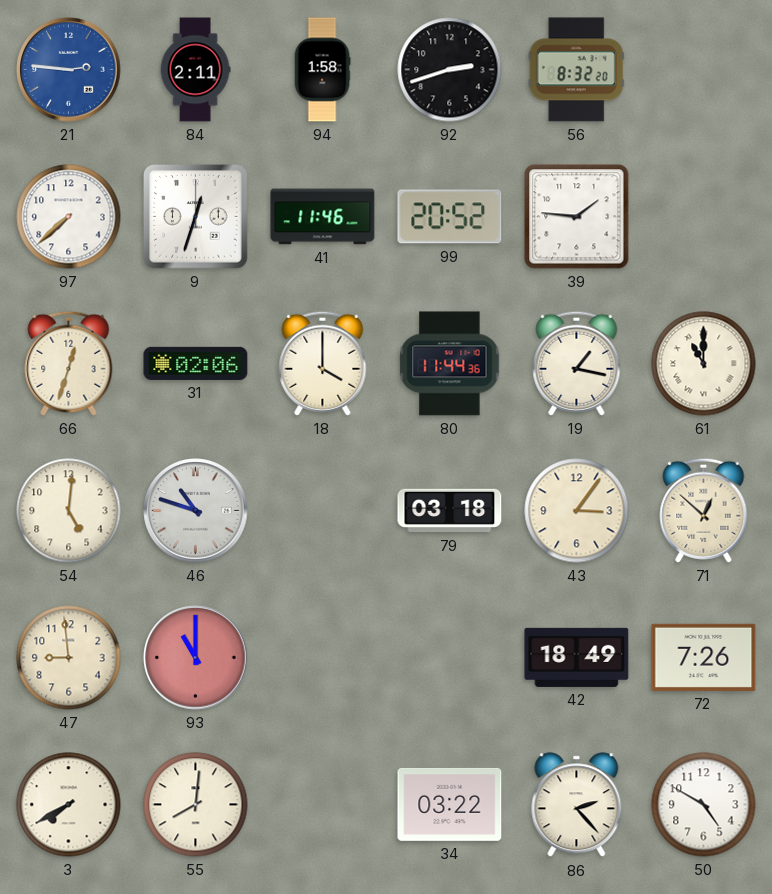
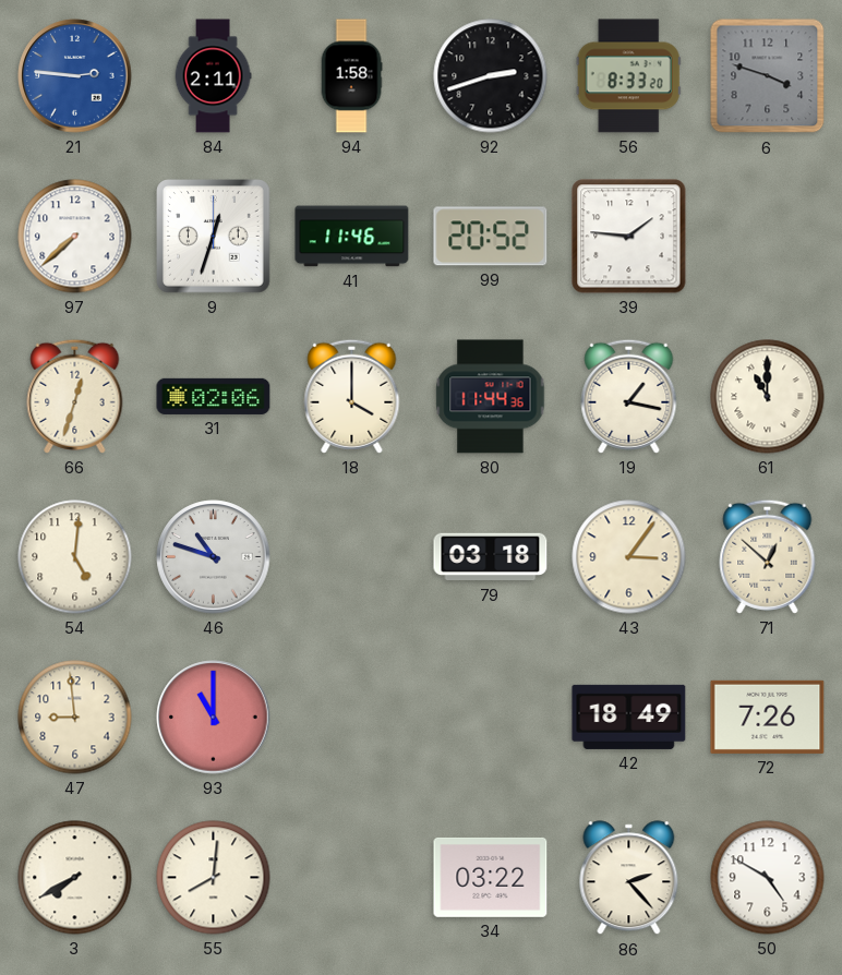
56: 8:32 -> 8:33 (628, 76)
6: none -> 3:48 (768, 76)
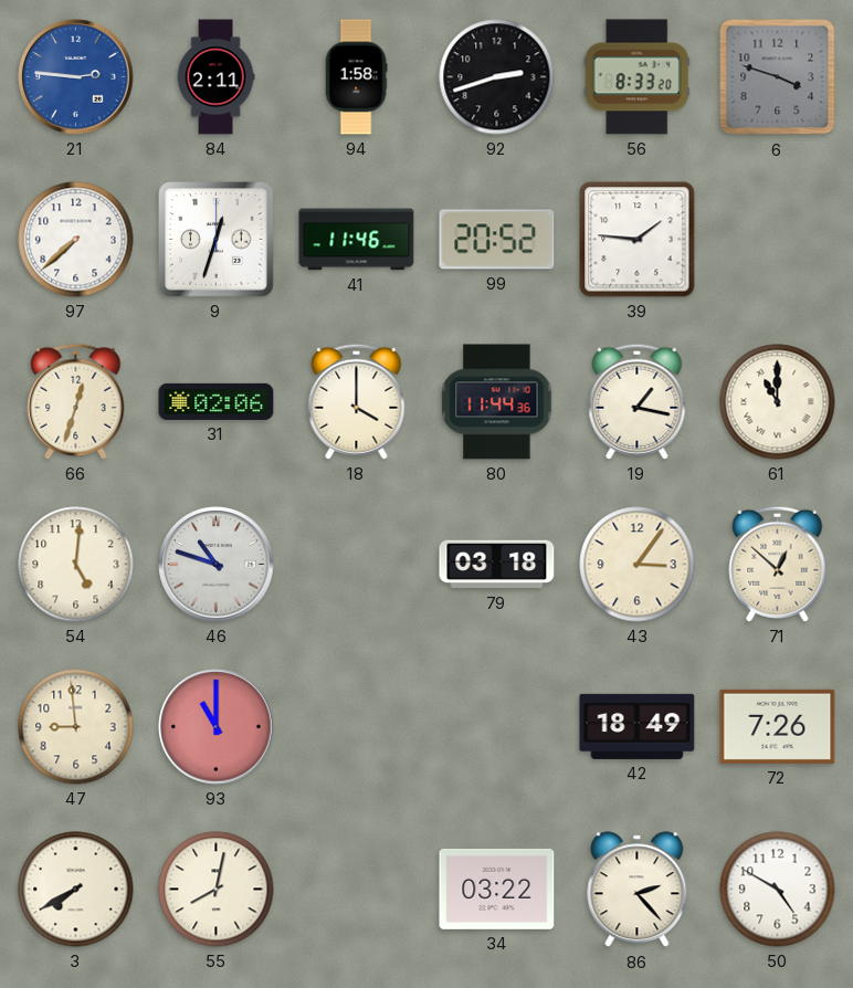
55: 8:01 -> 8:02 (217, 890)
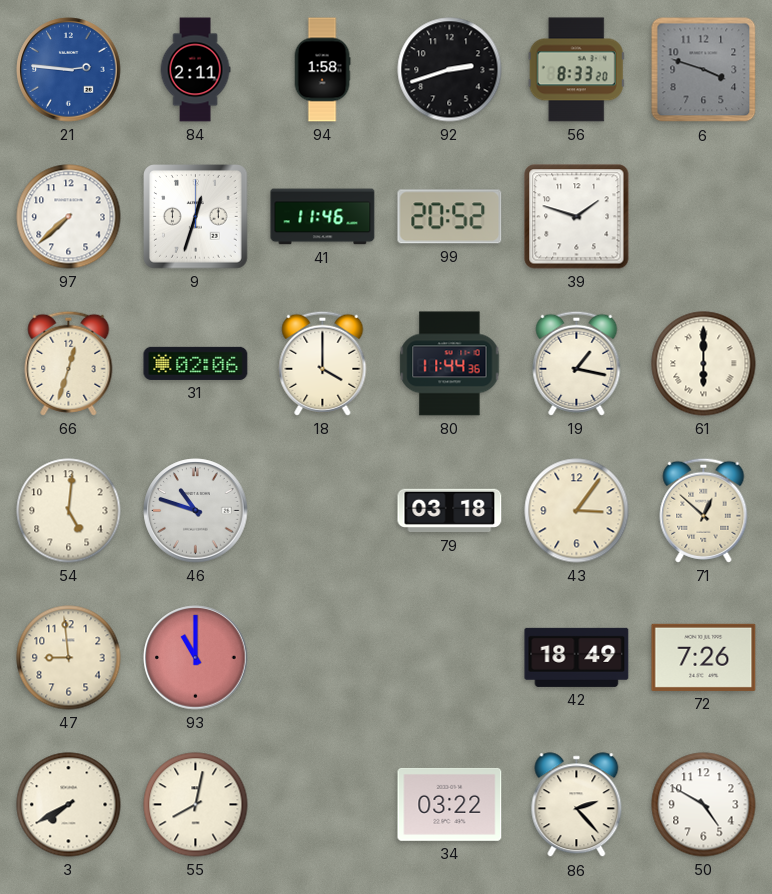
39: 1:46 -> 1:48 (577, 217)
61: 11:00 -> 6:00 (704, 364)
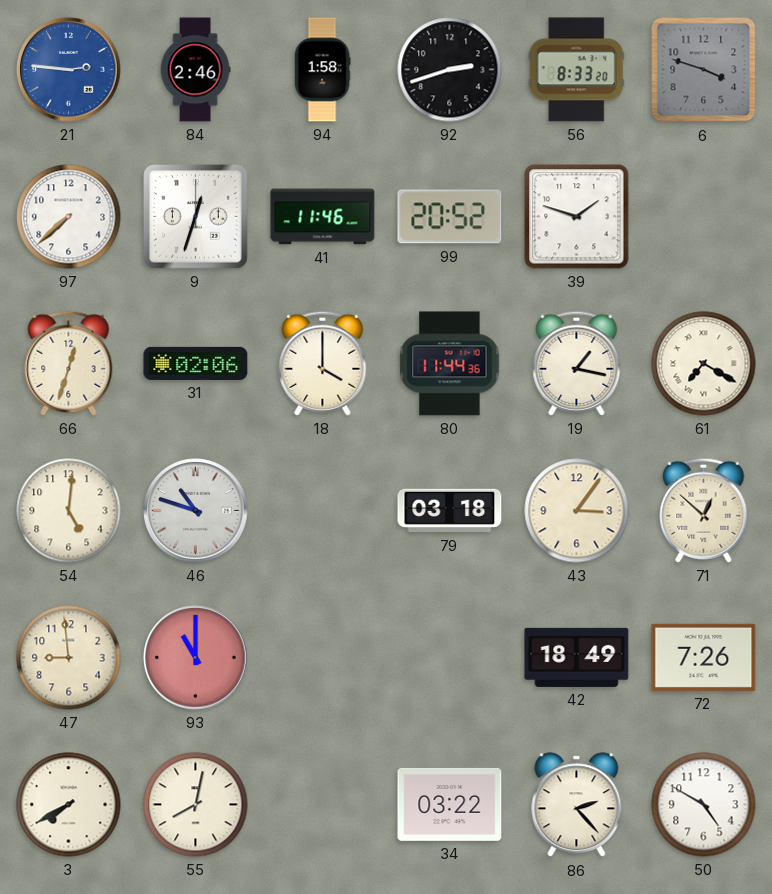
84: 2:11 -> 2:46 (195, 70)
61: 6:00 -> 7:20 (704, 364)
